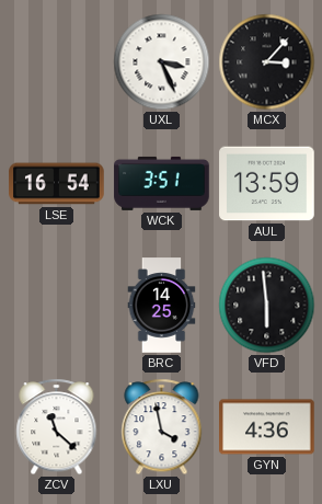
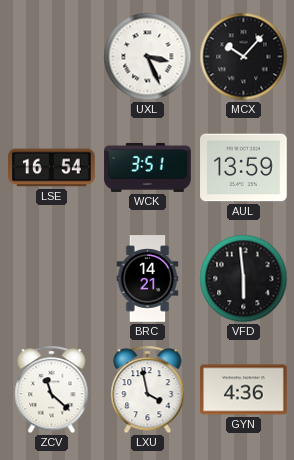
MCX: 3:07 -> 10:07 (244, 57)
BRC: 14:25 -> 14:21 (148, 279)
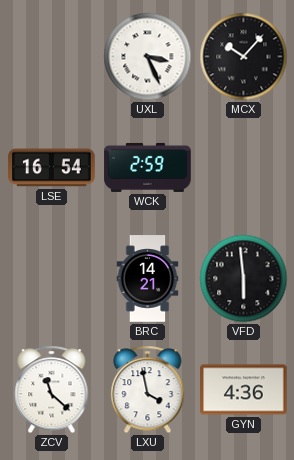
WCK: 3:51 -> 2:59 (148, 167)
AUL: 13:59 -> none (244, 168)
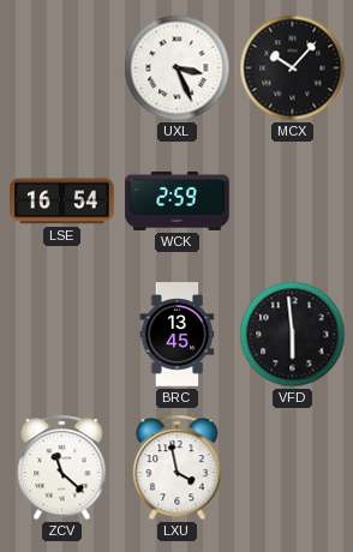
BRC: 14:21 -> 13:45 (178, 335)
GYN: 4:36 -> none (244, 390)
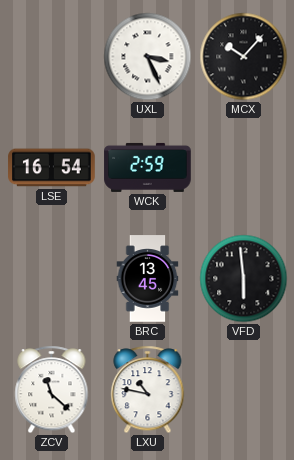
LXU: 3:58 -> 10:47 (148, 390)
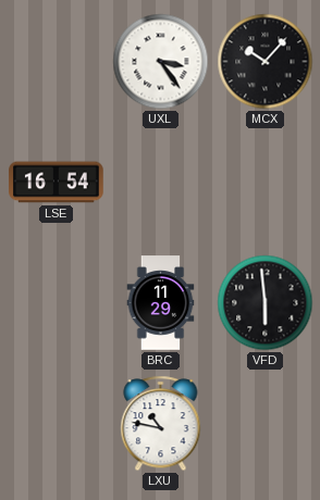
UXL: 3:26 -> 3:24 (161, 62)
WCK: 2:59 -> none (148, 167)
BRC: 13:45 -> 11:29 (161, 303)
ZCV: 11:22 -> none (52, 390)
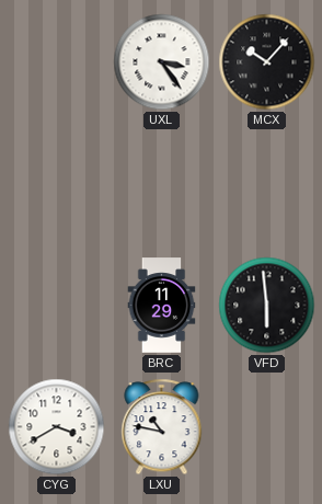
LSE: 16:54 -> none (57, 183)
CYG: none -> 3:40 (57, 427)
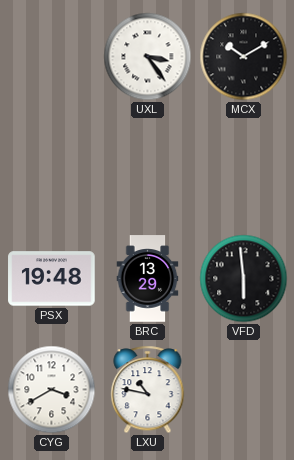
MCX: 10:07 -> 10:10 (244, 57)
PSX: none -> 19:48 (52, 279)
BRC: 11:29 -> 13:29 (148, 279)
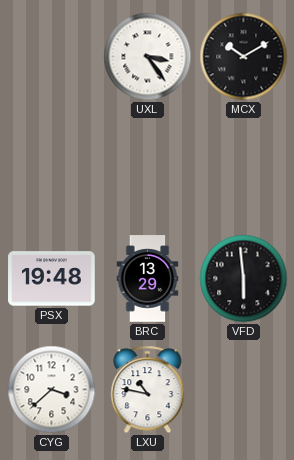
CYG: 3:40 -> 3:38 (52, 390)
